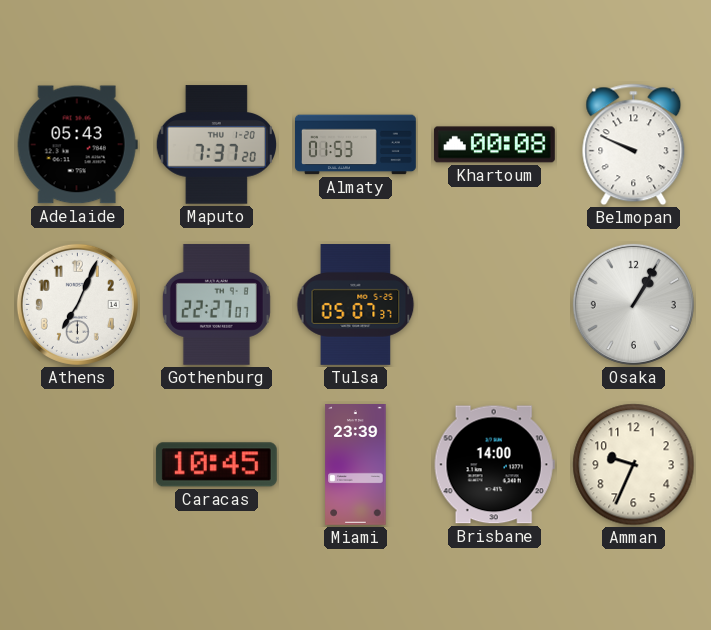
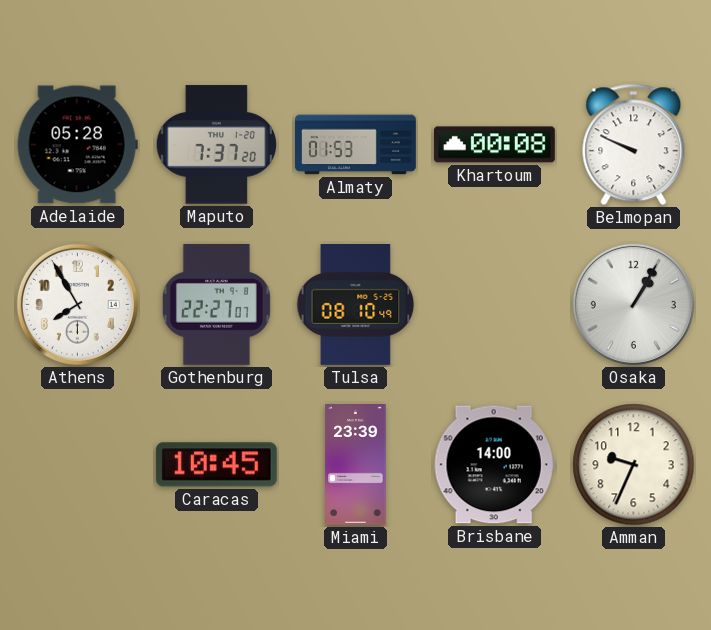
Adelaide: 05:43 -> 05:28 (77, 145)
Athens: 7:04 -> 7:55 (77, 304)
Tulsa: 05:07 -> 08:10 (356, 305)
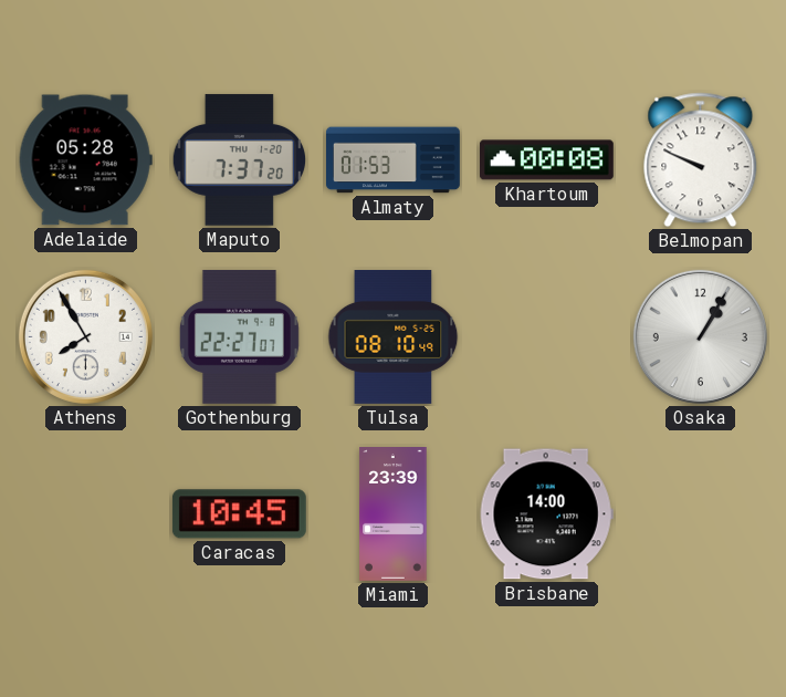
Amman: 9:34 -> none (634, 465)
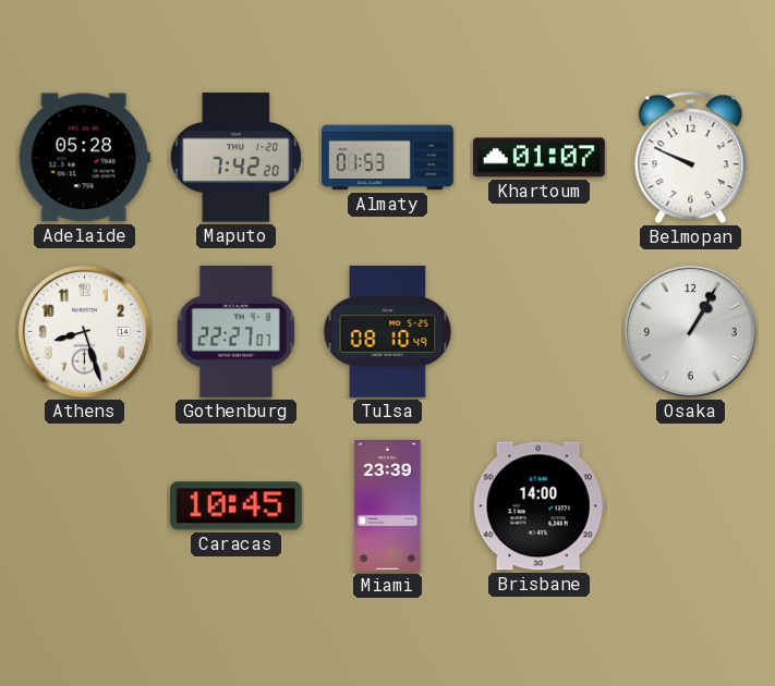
Maputo: 7:37 -> 7:42 (237, 158)
Khartoum: 00:08 -> 01:07 (538, 158)
Athens: 7:55 -> 8:27 (84, 331)
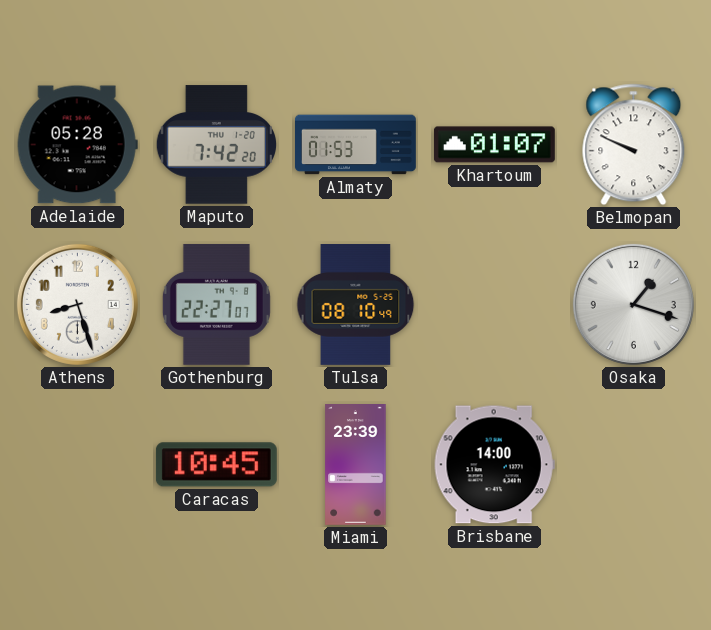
Osaka: 1:05 -> 1:18 (633, 304)
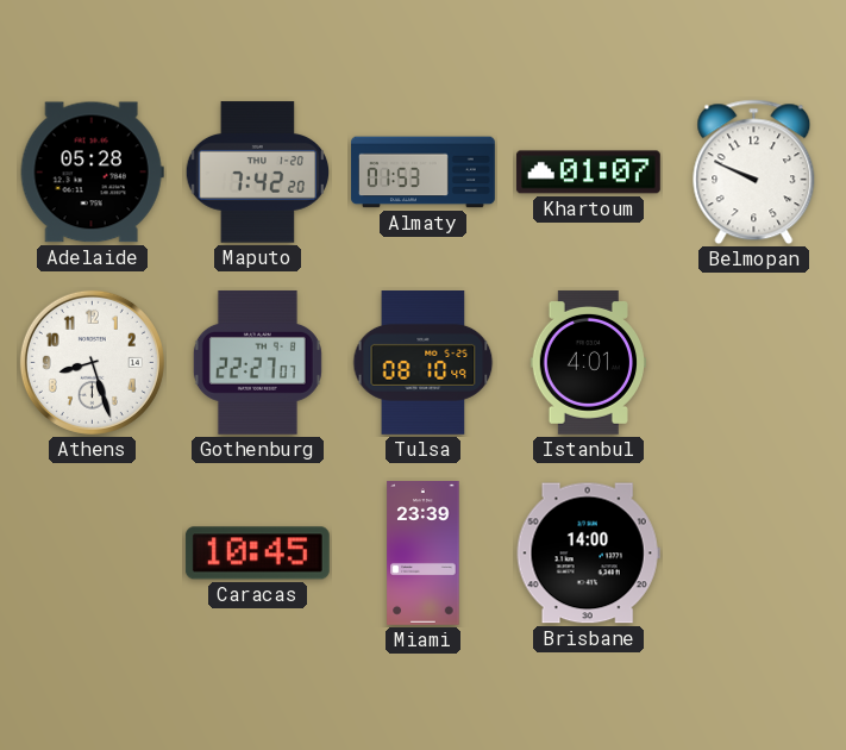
Istanbul: none -> 4:01 (589, 362)
Osaka: 1:18 -> none (633, 304)
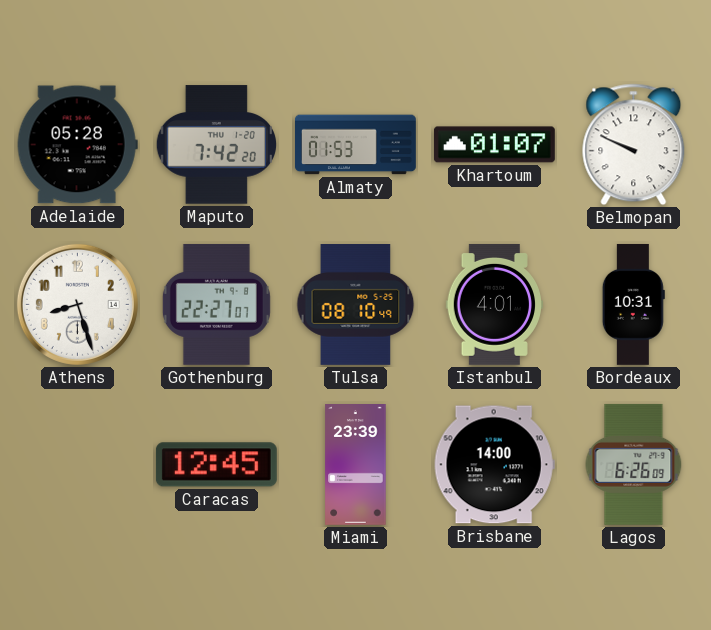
Bordeaux: none -> 10:31 (633, 304)
Caracas: 10:45 -> 12:45 (216, 465)
Lagos: none -> 6:26 (634, 464)
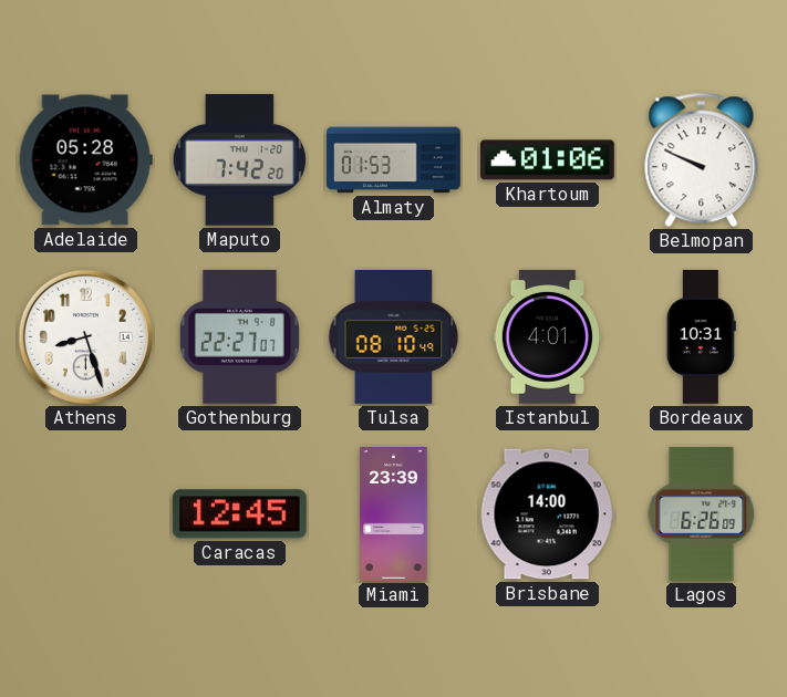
Khartoum: 01:07 -> 01:06 (547, 160)
